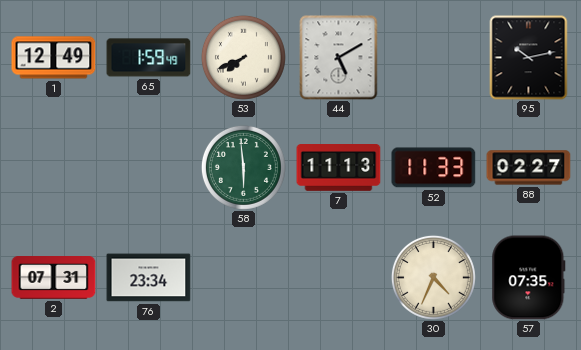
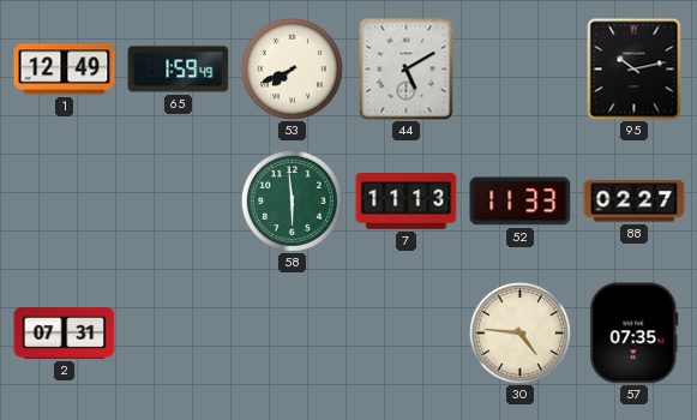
76: 23:34 -> none (149, 278)
30: 4:34 -> 4:46 (519, 332)
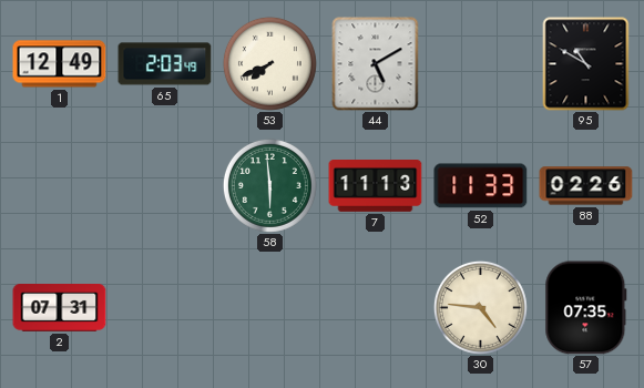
65: 1:59 -> 2:03 (165, 64)
95: 10:13 -> 10:50 (586, 64)
88: 02:27 -> 02:26 (586, 186)
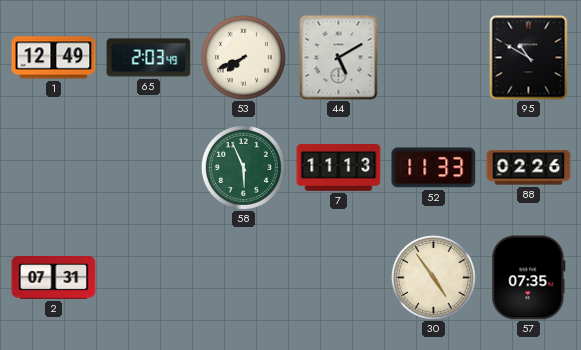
58: 5:59 -> 5:56 (243, 167)
30: 4:46 -> 4:54 (433, 277)
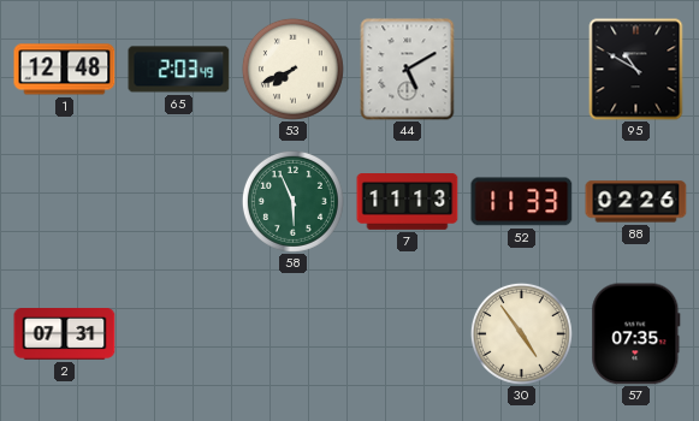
1: 12:49 -> 12:48 (65, 70)
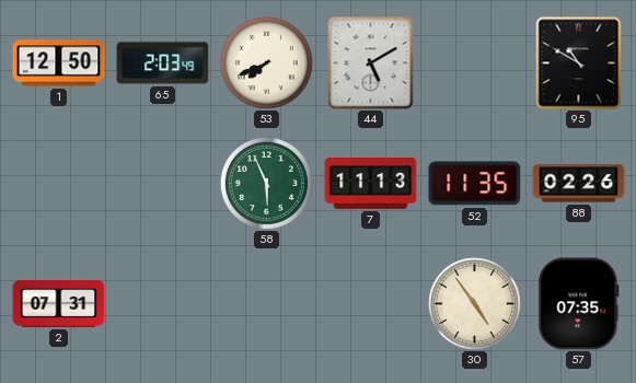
1: 12:48 -> 12:50 (59, 63)
52: 11:33 -> 11:35 (475, 184)
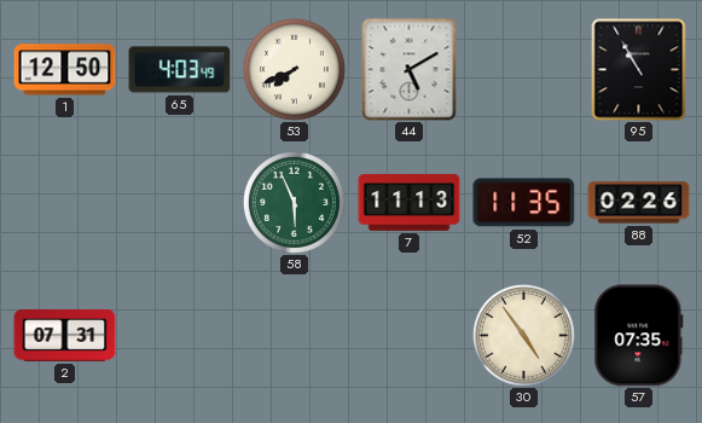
65: 2:03 -> 4:03 (180, 70)
95: 10:50 -> 10:55 (639, 70)
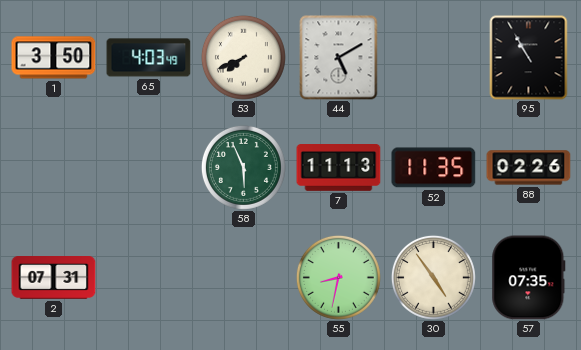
1: 12:50 -> 3:50 (54, 58)
55: none -> 8:32 (338, 277)
